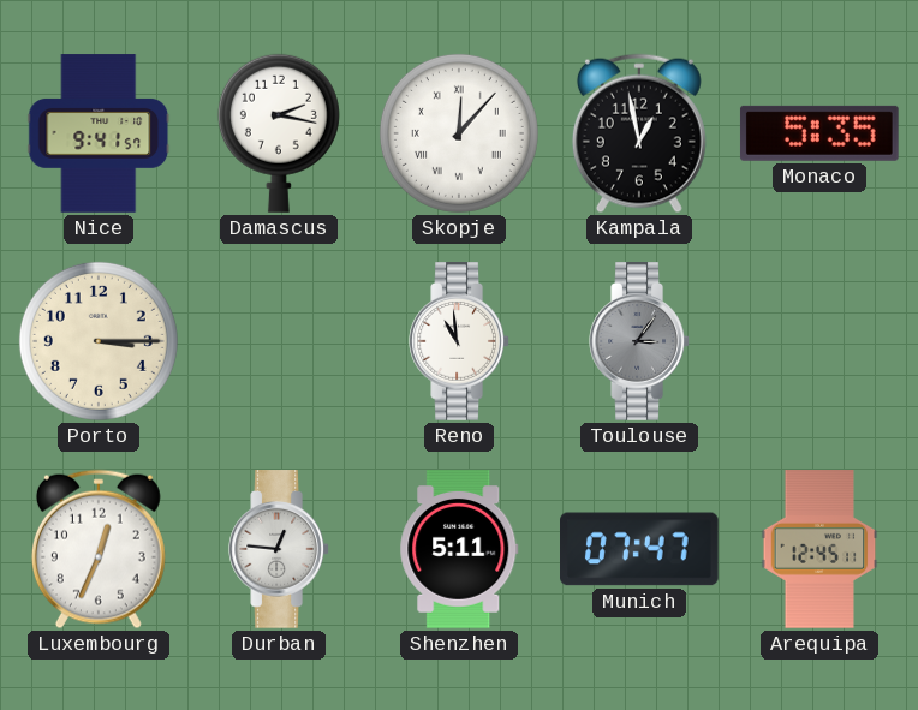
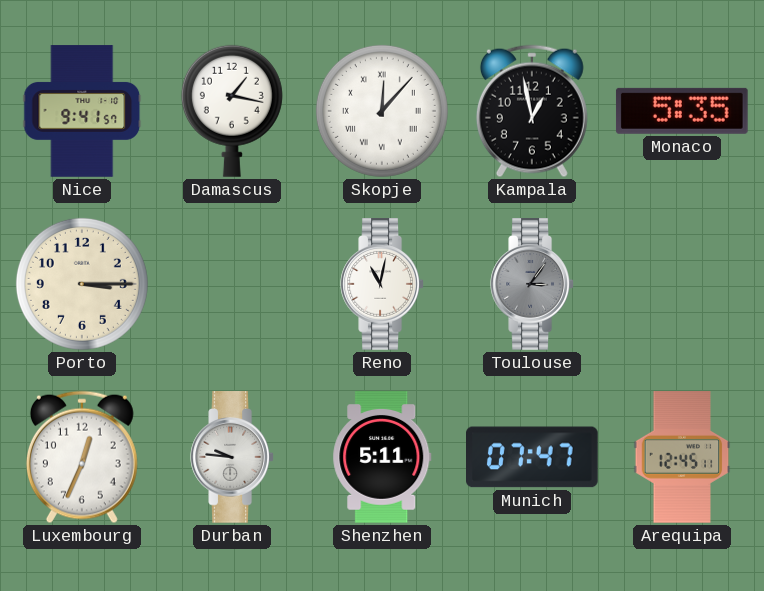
Damascus: 2:17 -> 1:17 (232, 111)
Reno: 10:59 -> 11:02 (382, 284)
Durban: 12:46 -> 9:46 (232, 457)
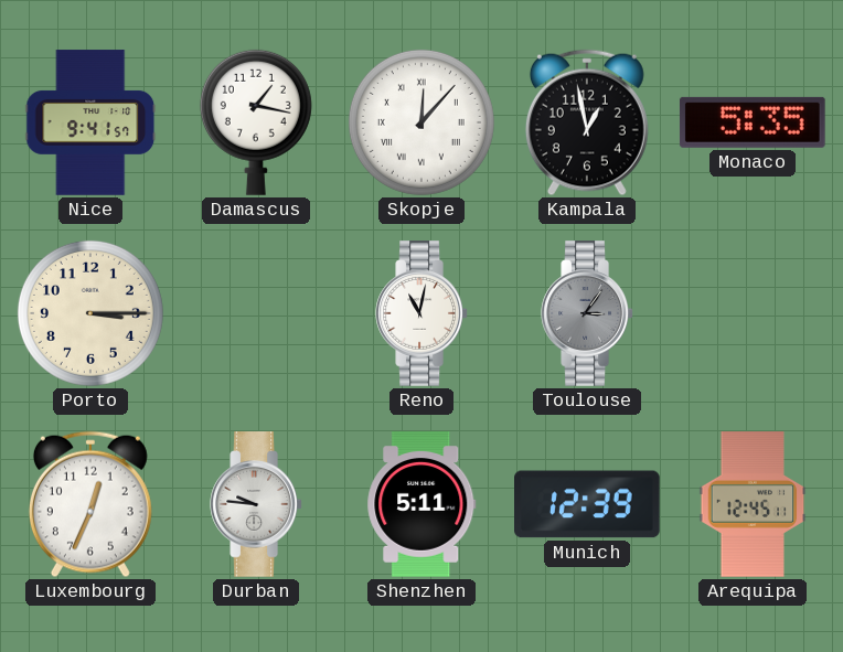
Munich: 07:47 -> 12:39 (588, 504)
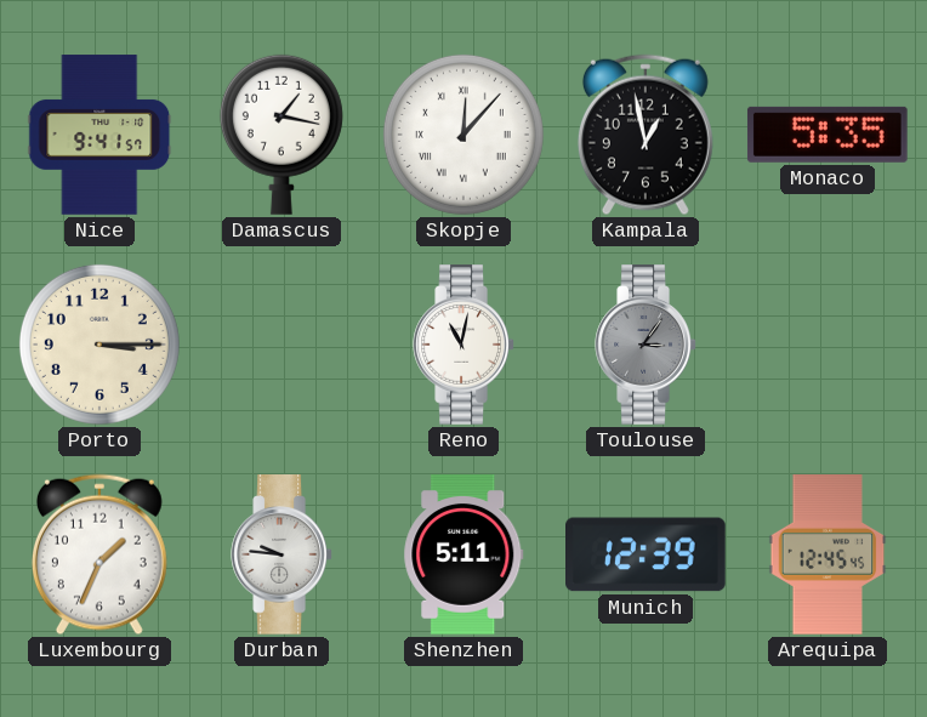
Luxembourg: 12:34 -> 1:34 (99, 554)
Arequipa: 12:45:11 -> 12:45:45 (828, 554)
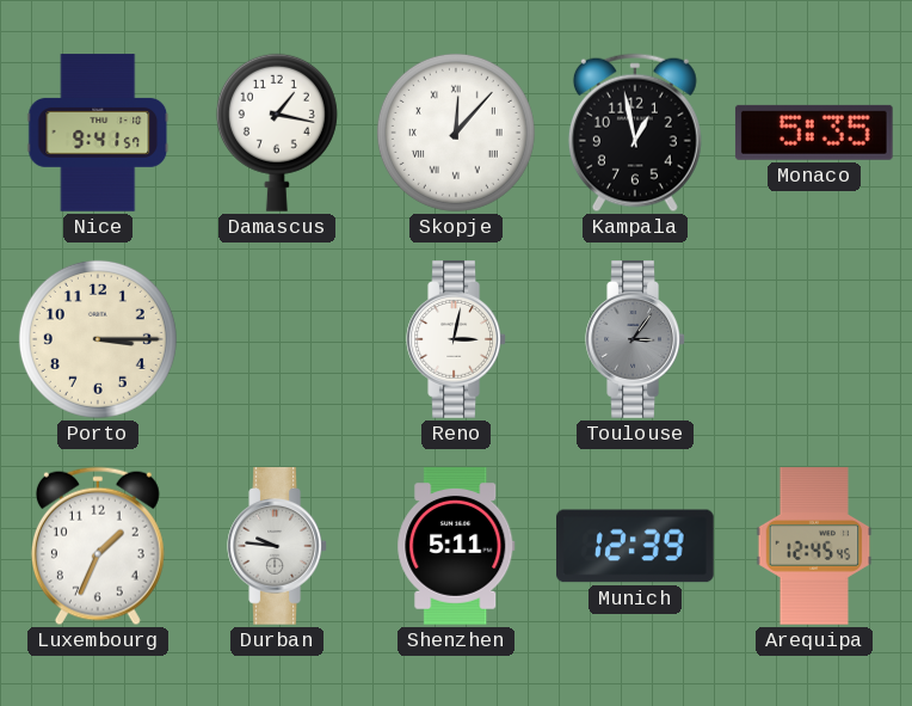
Reno: 11:02 -> 3:02 (456, 339)
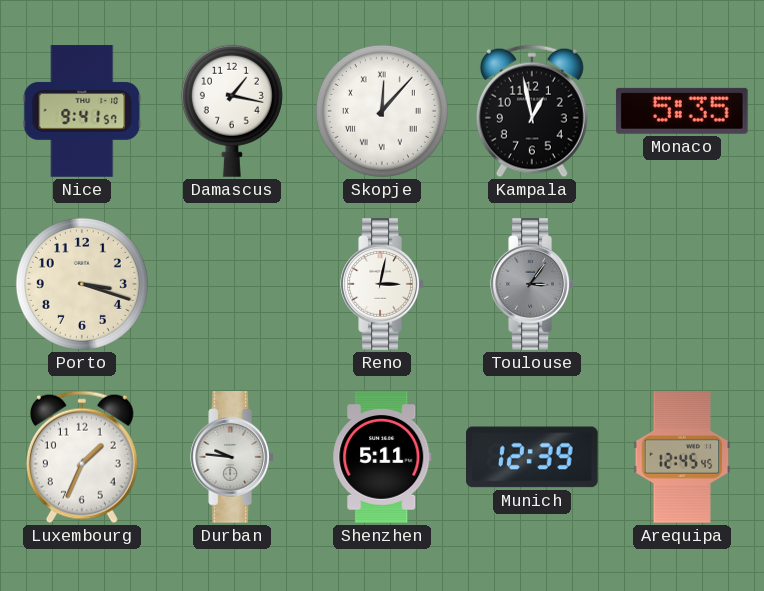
Porto: 3:15 -> 3:18 (82, 284)
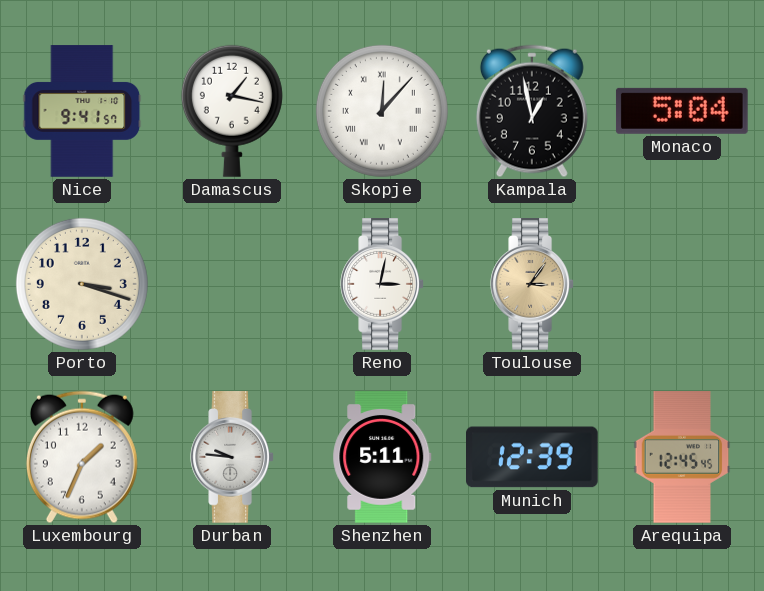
Monaco: 5:35 -> 5:04 (682, 111)
Toulouse dial: grey -> champagne (532, 284)
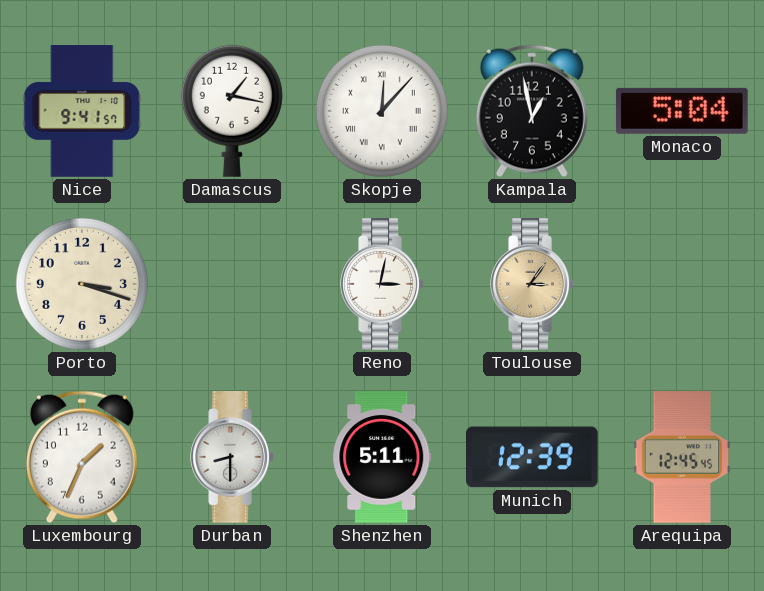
Durban: 9:46 -> 8:30 (232, 457)
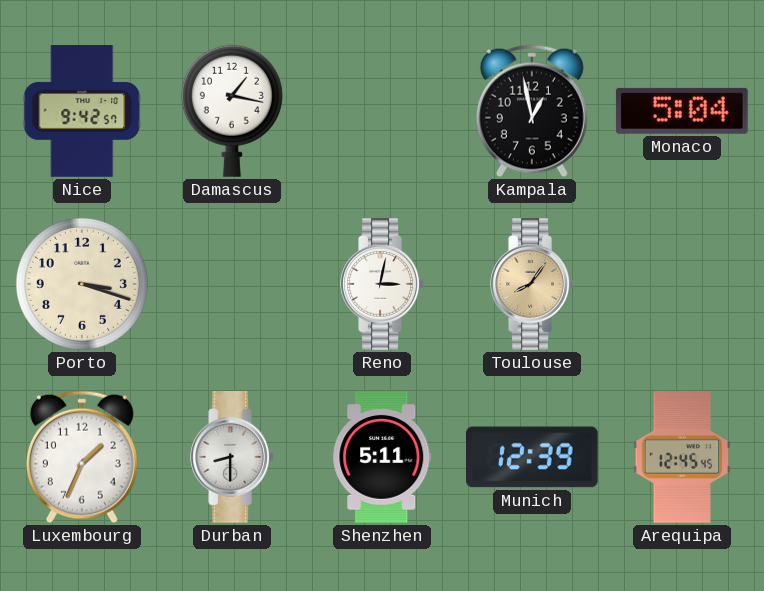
Nice: 9:41 -> 9:42 (82, 111)
Skopje: 12:07 -> none (382, 111)
Toulouse: 3:06 -> 8:06 (532, 284)
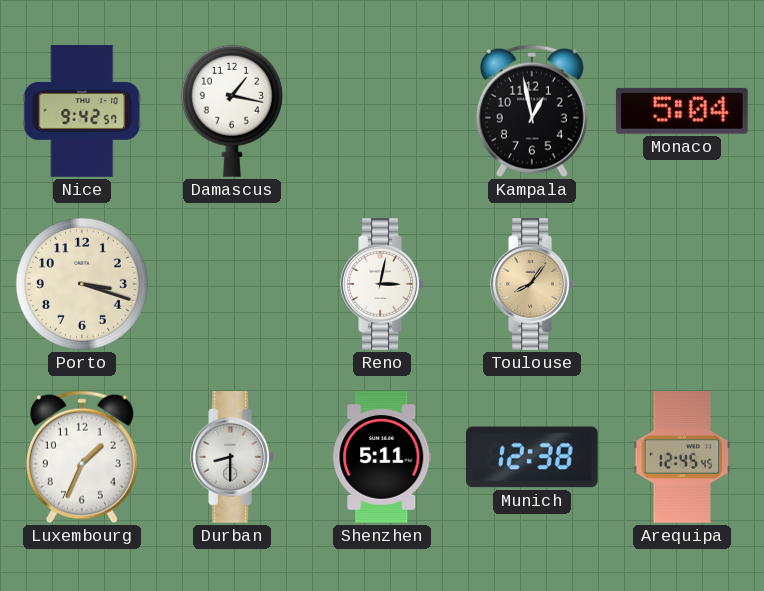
Munich: 12:39 -> 12:38 (533, 457)
